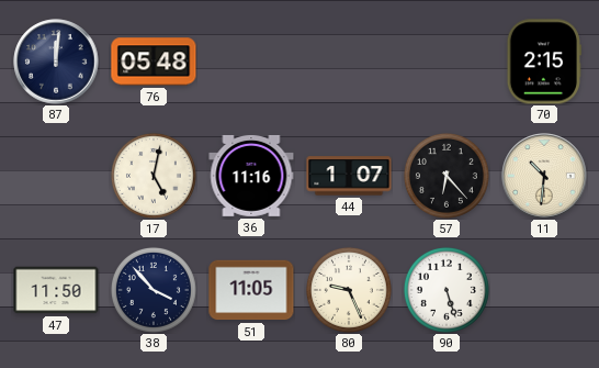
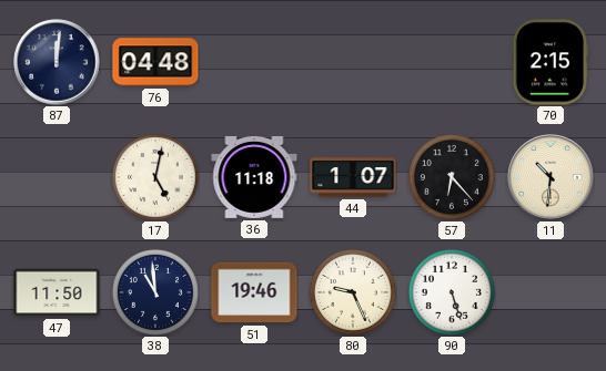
76: 05:48 -> 04:48 (155, 62)
36: 11:16 -> 11:18 (254, 177)
38: 3:53 -> 10:59 (155, 292)
51: 11:05 -> 19:46 (254, 292)
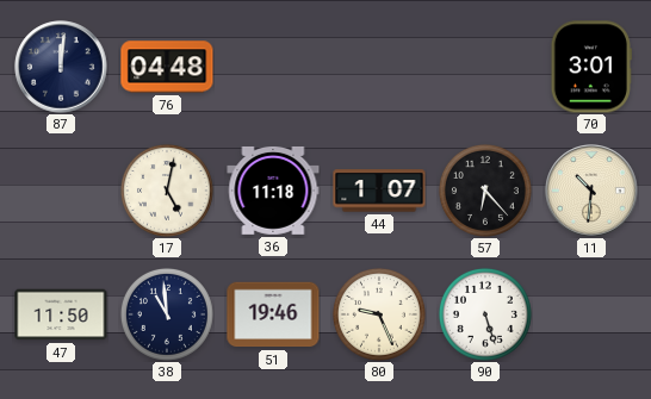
70: 2:15 -> 3:01 (591, 67)
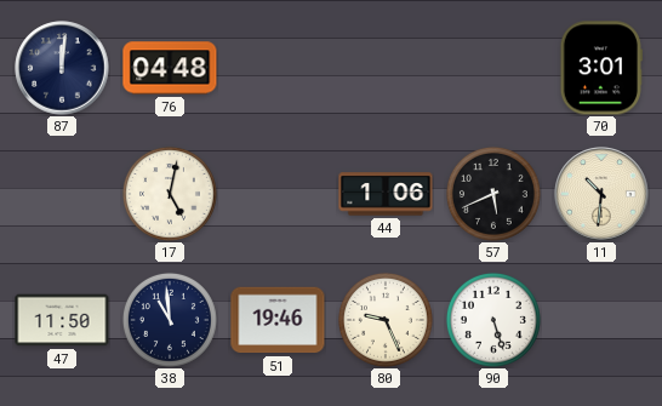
36: 11:18 -> none (273, 191)
44: 1:07 -> 1:06 (386, 194)
57: 6:23 -> 5:41 (493, 194)
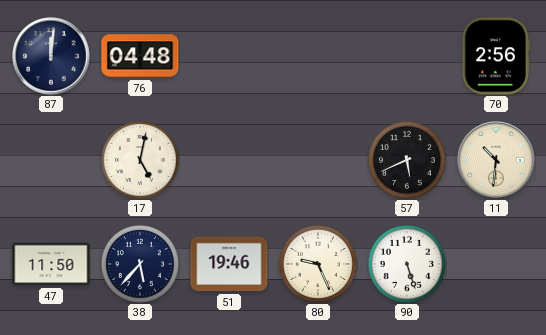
70: 3:01 -> 2:56 (496, 56)
44: 1:06 -> none (386, 194)
38: 10:59 -> 5:37 (140, 264)
